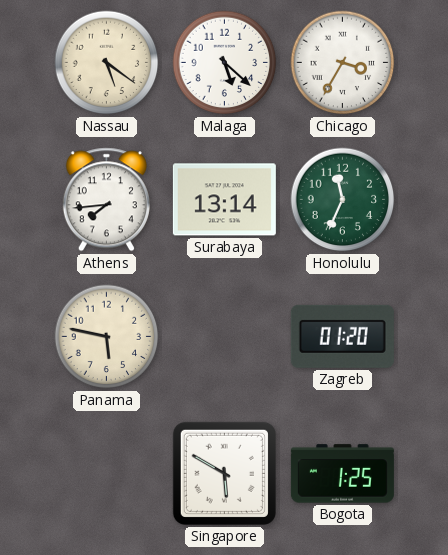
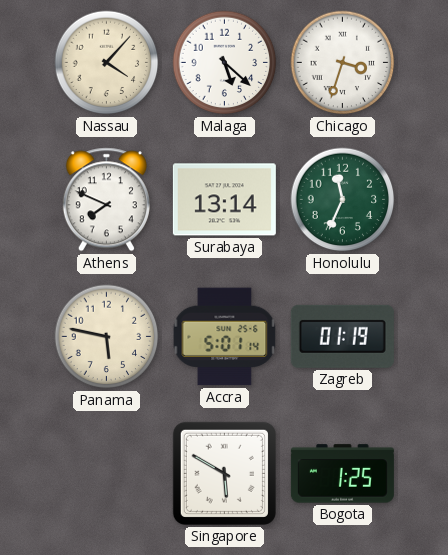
Nassau: 5:21 -> 4:07 (107, 63)
Chicago: 3:35 -> 3:33 (343, 63)
Athens: 7:44 -> 7:49 (106, 200)
Accra: none -> 5:01 (225, 337)
Zagreb: 01:20 -> 01:19 (342, 336)
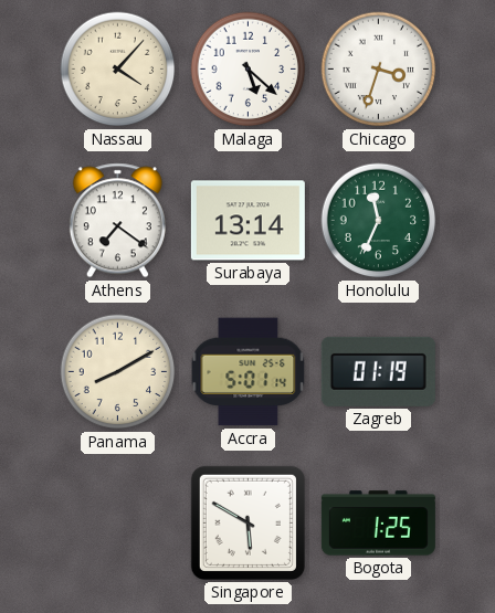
Athens: 7:49 -> 7:21 (117, 221)
Panama: 5:47 -> 8:10 (118, 372)
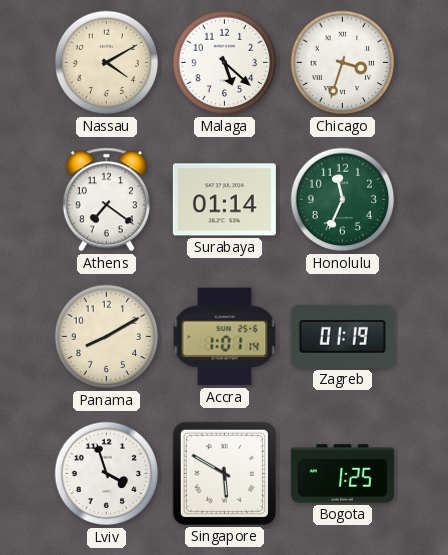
Nassau: 4:07 -> 4:10 (107, 63)
Surabaya: 13:14 -> 01:14 (224, 200)
Accra: 5:01 -> 1:01 (225, 337)
Lviv: none -> 3:57 (107, 474)
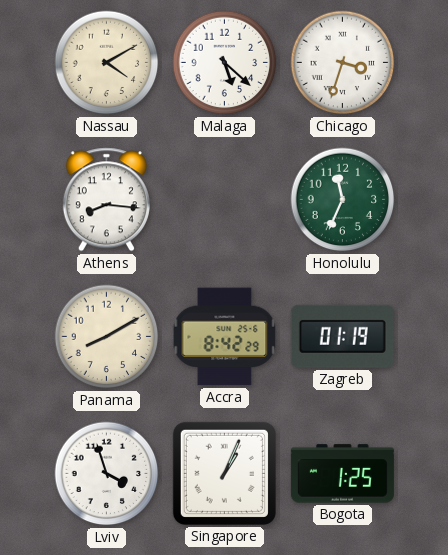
Athens: 7:21 -> 8:16 (106, 200)
Surabaya: 01:14 -> none (224, 200)
Accra: 1:01 -> 8:42 (225, 337)
Singapore: 5:50 -> 1:04 (224, 473)
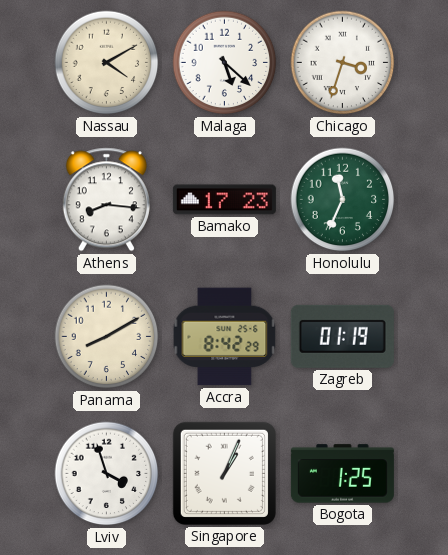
Bamako: none -> 17:23 (224, 200)
